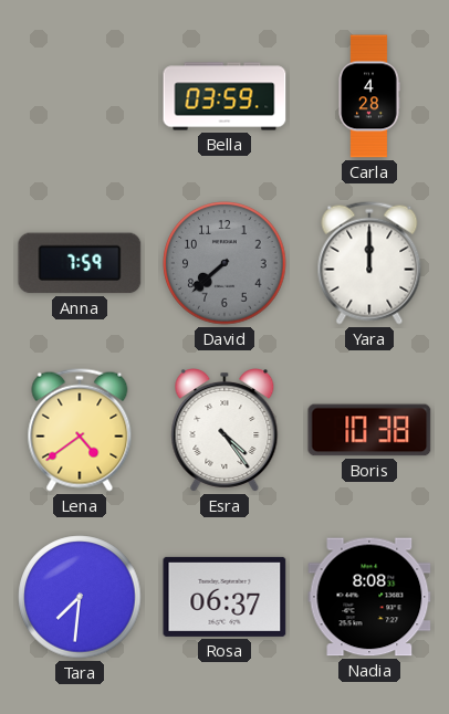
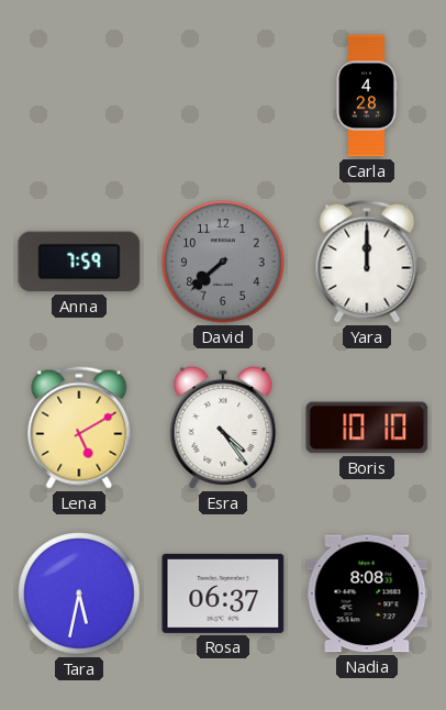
Bella: 03:59 -> none (224, 96)
Lena: 4:39 -> 5:10 (79, 428)
Boris: 10:38 -> 10:10 (367, 428)
Tara: 7:31 -> 5:32 (79, 593)
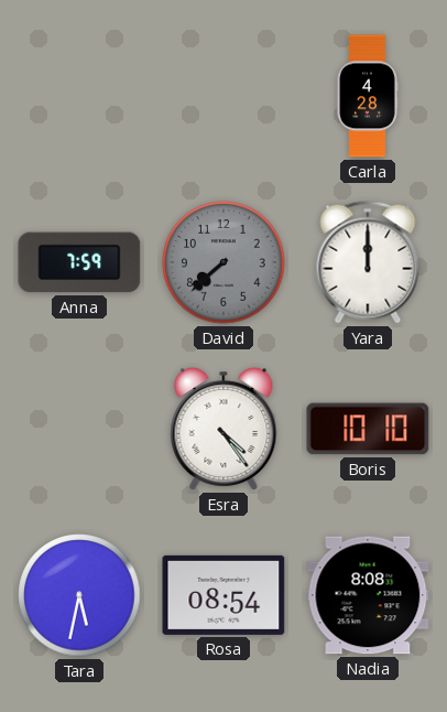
Lena: 5:10 -> none (79, 428)
Rosa: 06:37 -> 08:54 (223, 595)
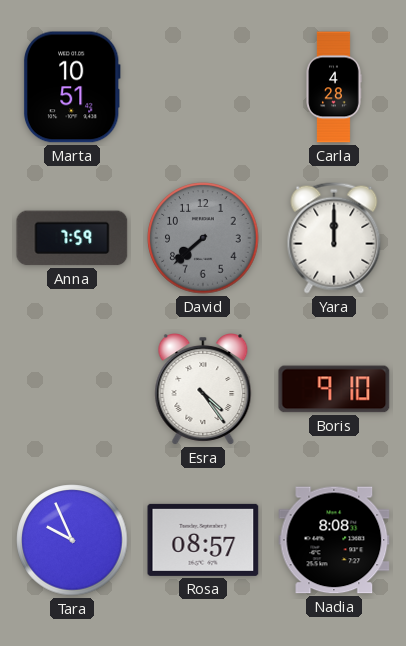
Marta: none -> 10:51 (72, 87)
Boris: 10:10 -> 9:10 (334, 389)
Tara: 5:32 -> 9:56 (72, 540)
Rosa: 08:54 -> 08:57 (203, 540)
